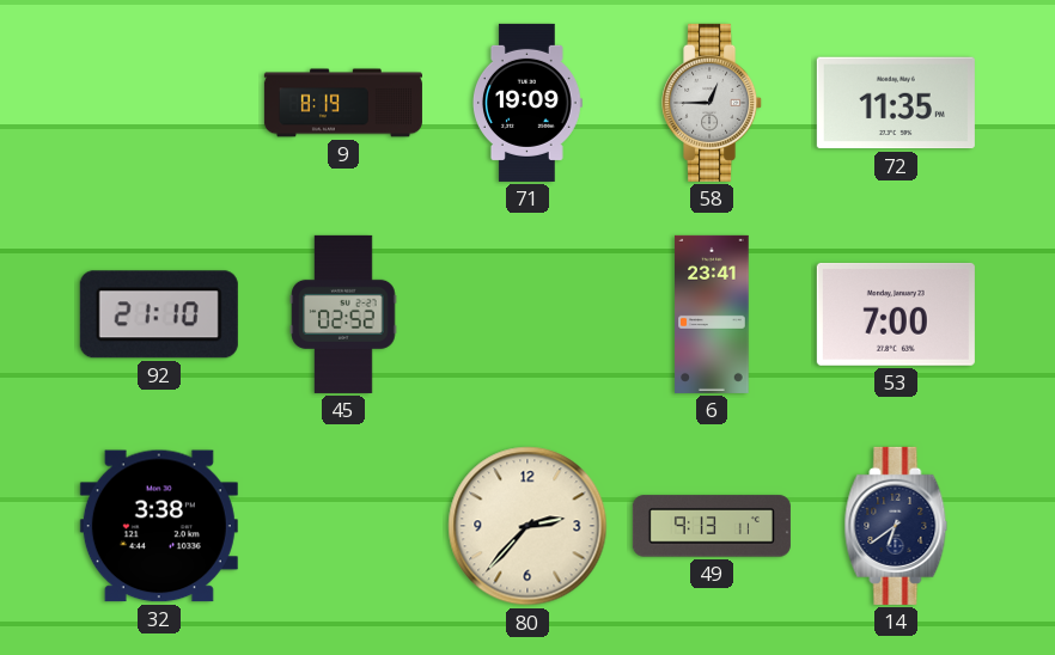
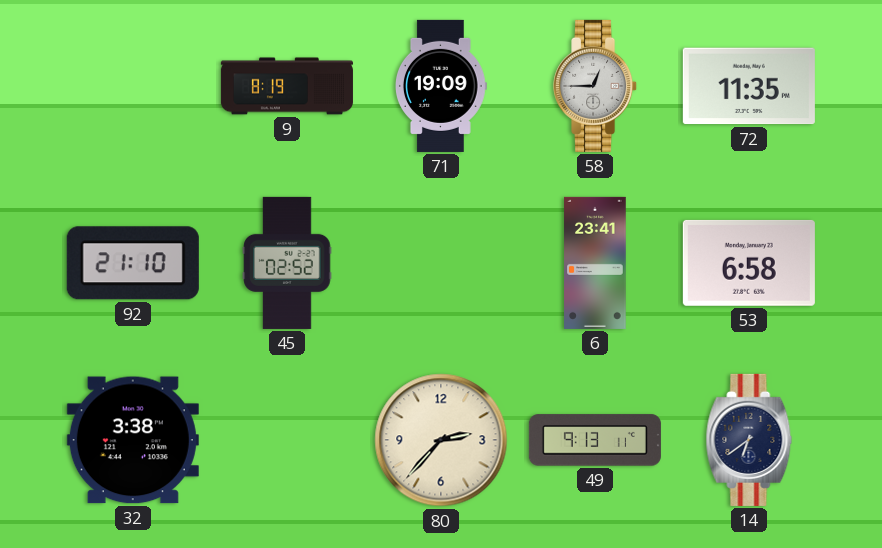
53: 7:00 -> 6:58 (749, 263)
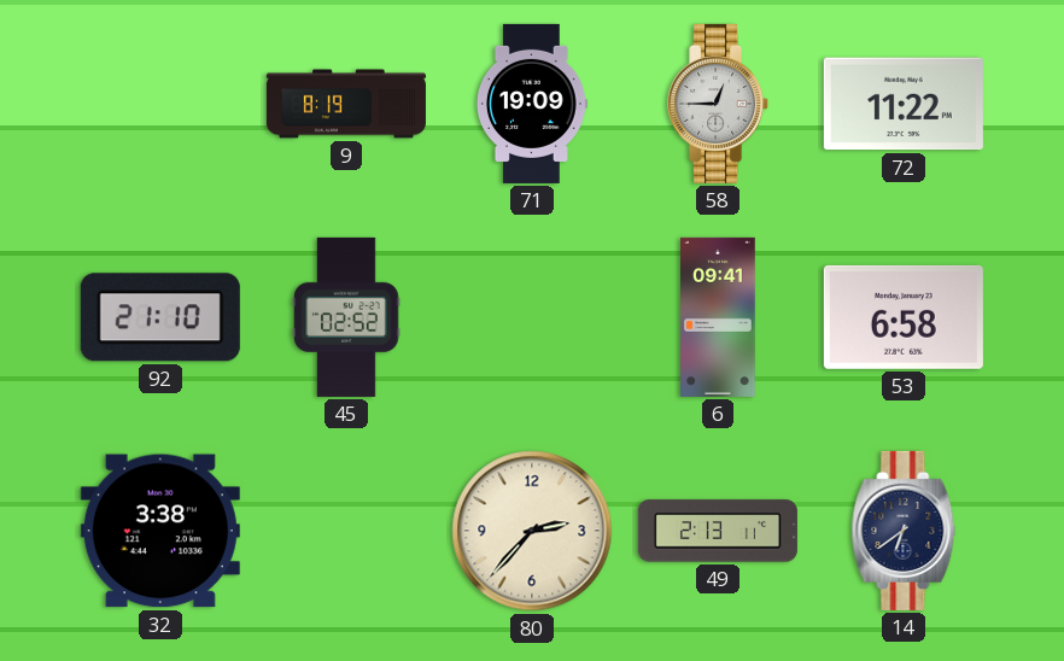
72: 11:35 -> 11:22 (904, 104)
6: 23:41 -> 09:41 (718, 317)
49: 9:13 -> 2:13 (718, 531)
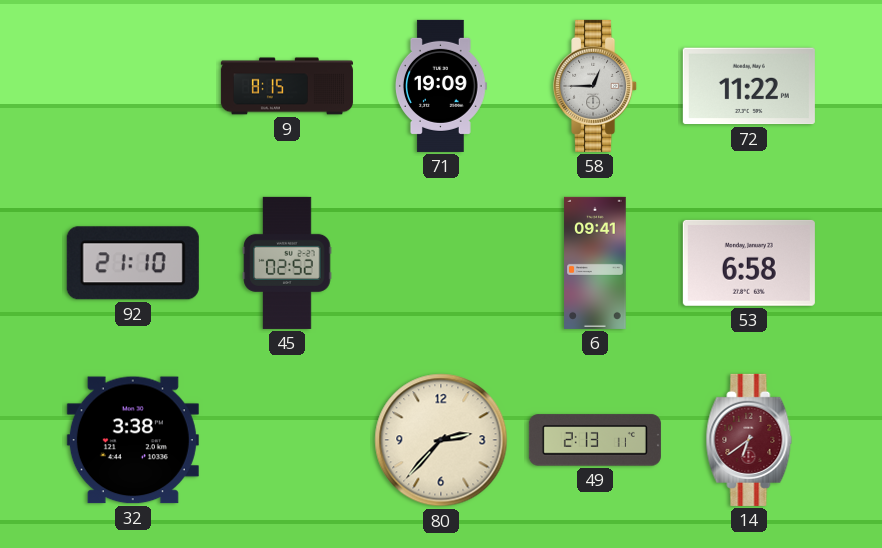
9: 8:19 -> 8:15 (287, 86)
14 dial: navy -> burgundy (749, 440)
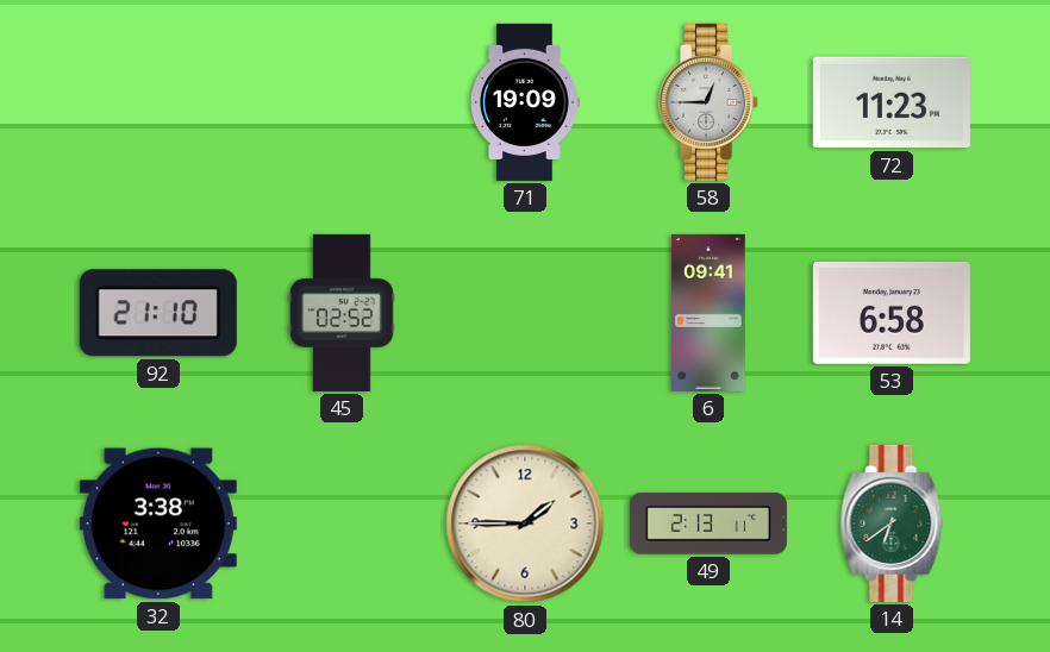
9: 8:15 -> none (287, 86)
72: 11:22 -> 11:23 (892, 102)
80: 2:37 -> 1:45 (525, 524)
14 dial: burgundy -> green (892, 524)
